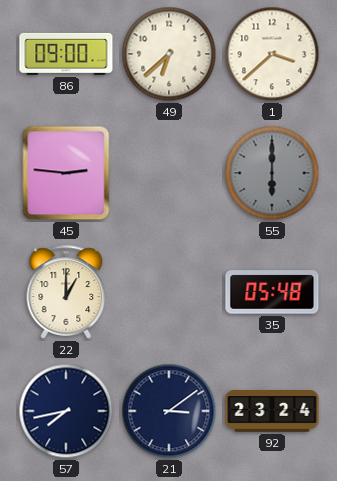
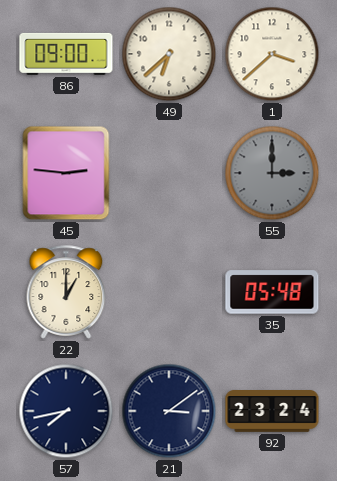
55: 6:00 -> 3:00 (272, 173)
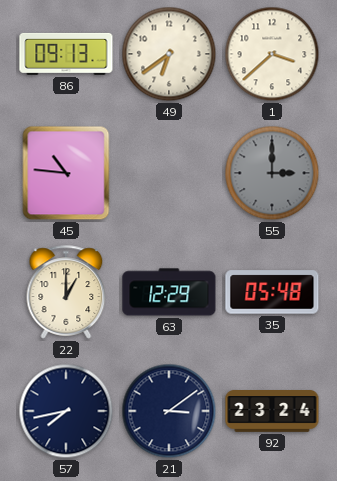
86: 09:00 -> 09:13 (66, 54)
49: 6:38 -> 6:39 (169, 54)
45: 2:46 -> 10:46 (66, 173)
63: none -> 12:29 (169, 292)
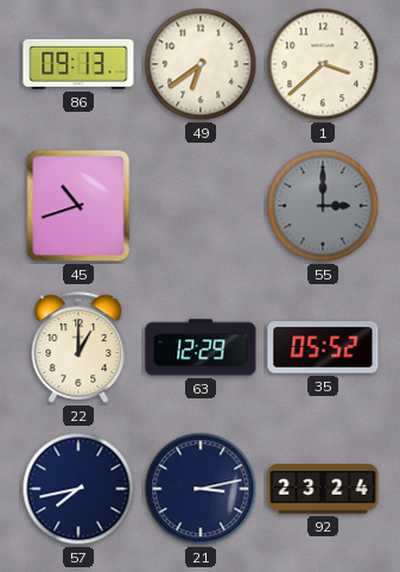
45: 10:46 -> 10:42 (78, 206)
35: 05:48 -> 05:52 (323, 347)
21: 3:09 -> 3:13 (201, 489)
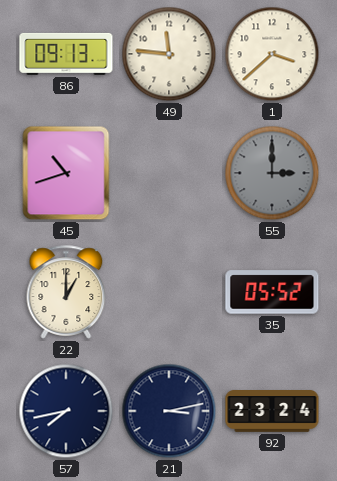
49: 6:39 -> 11:46 (169, 54)
63: 12:29 -> none (201, 347)
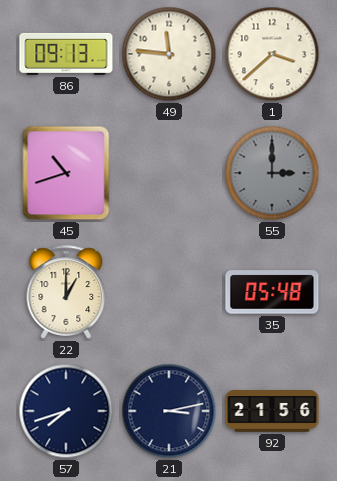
35: 05:52 -> 05:48 (272, 292)
57: 7:43 -> 7:42 (66, 411)
92: 23:24 -> 21:56 (272, 412)
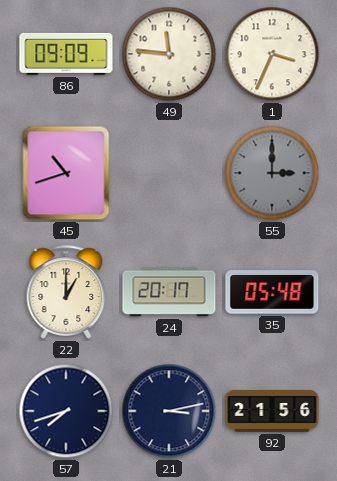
86: 09:13 -> 09:09 (66, 54)
1: 3:38 -> 3:34 (272, 54)
24: none -> 20:17 (169, 292)
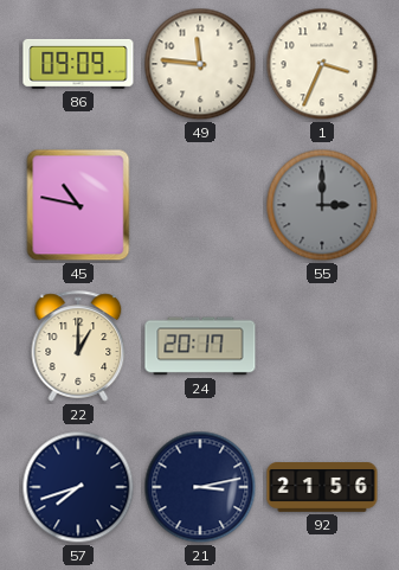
45: 10:42 -> 10:47 (78, 205)
35: 05:48 -> none (272, 292)
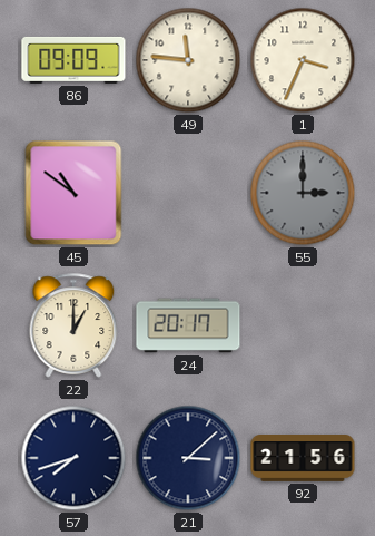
45: 10:47 -> 10:51 (73, 193)
21: 3:13 -> 3:08 (188, 458)
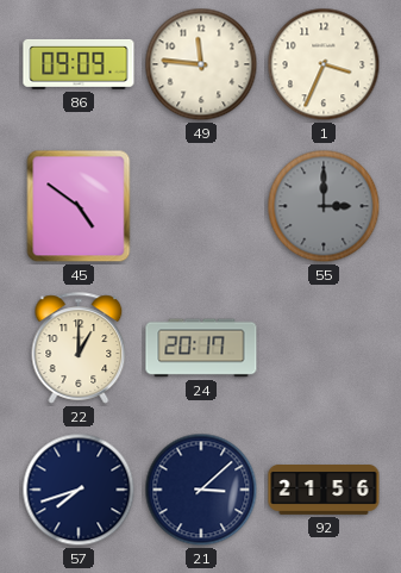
45: 10:51 -> 4:51 (79, 206)
